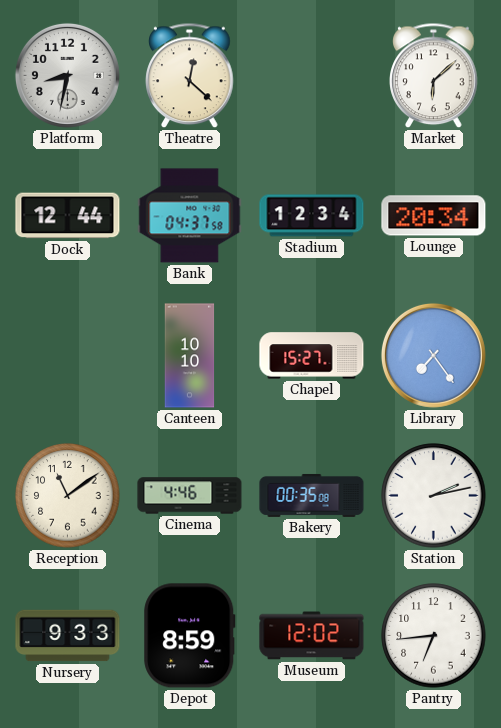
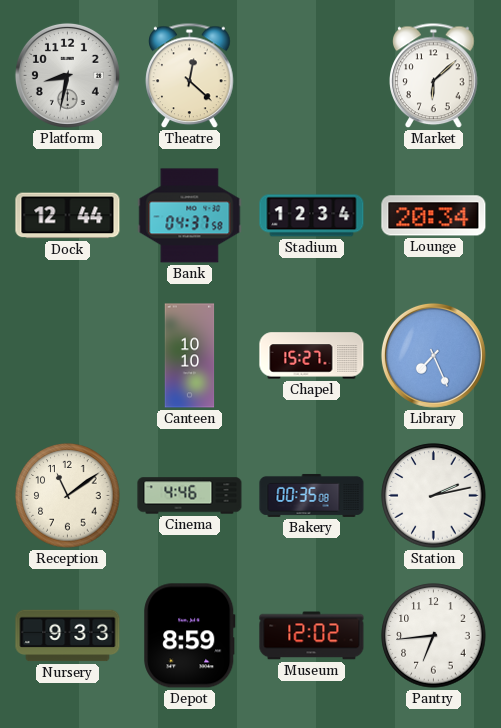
Library: 7:24 -> 7:26 (433, 355)
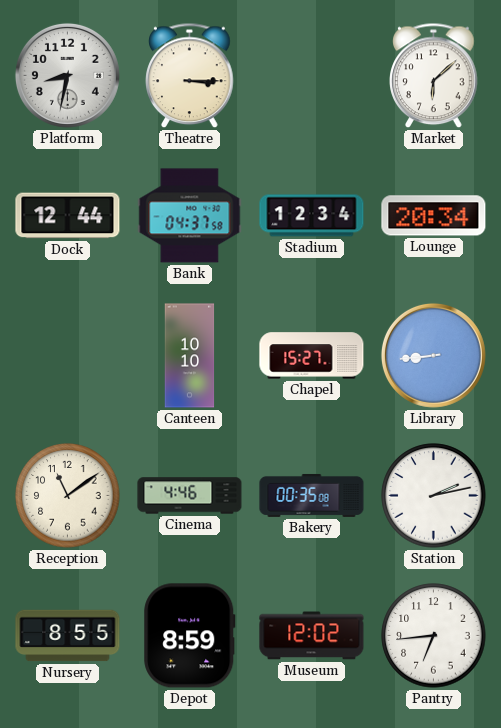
Theatre: 12:22 -> 3:15 (190, 76)
Library: 7:26 -> 8:44 (433, 355)
Nursery: 9:33 -> 8:55 (68, 636)
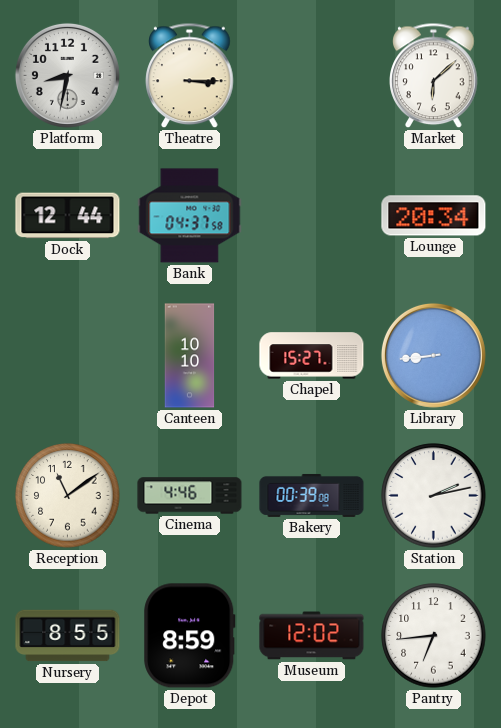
Stadium: 12:34 -> none (312, 216)
Bakery: 00:35 -> 00:39 (312, 495)
